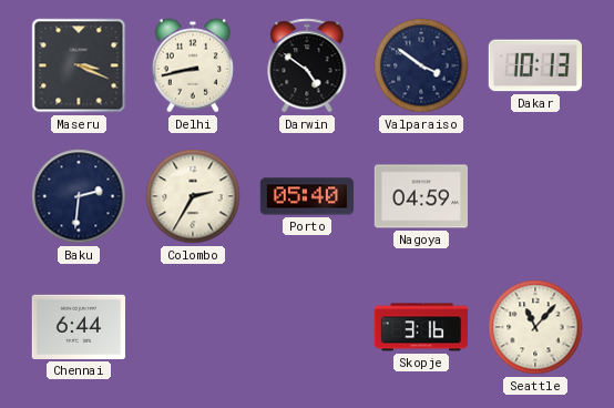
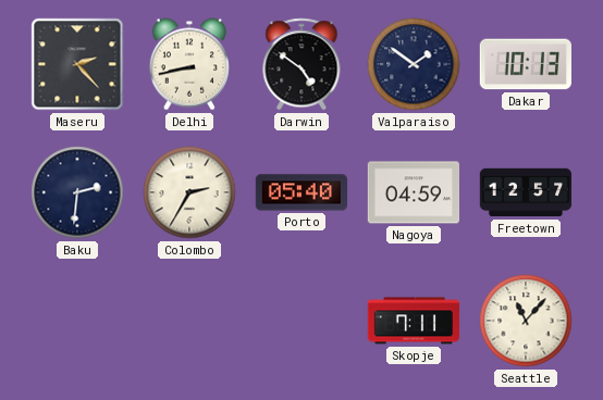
Maseru: 3:19 -> 2:23 (77, 64)
Valparaiso: 3:51 -> 1:51 (414, 64)
Freetown: none -> 12:57 (526, 192)
Chennai: 6:44 -> none (78, 327)
Skopje: 3:16 -> 7:11 (414, 321)
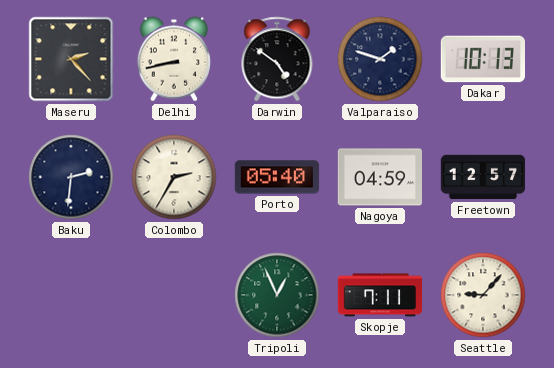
Valparaiso: 1:51 -> 1:48 (380, 59)
Tripoli: none -> 12:56 (277, 295)
Seattle: 11:07 -> 9:07 (483, 295)
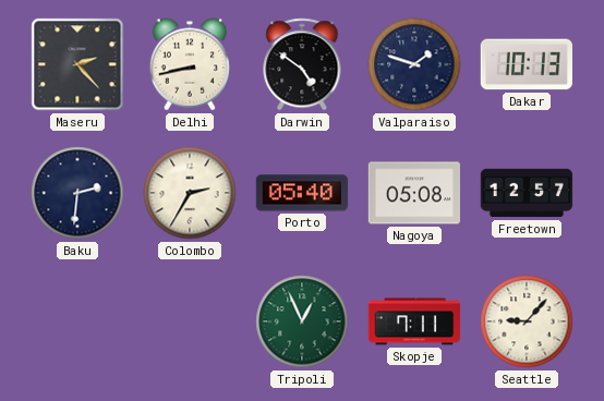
Nagoya: 04:59 -> 05:08 (413, 193)
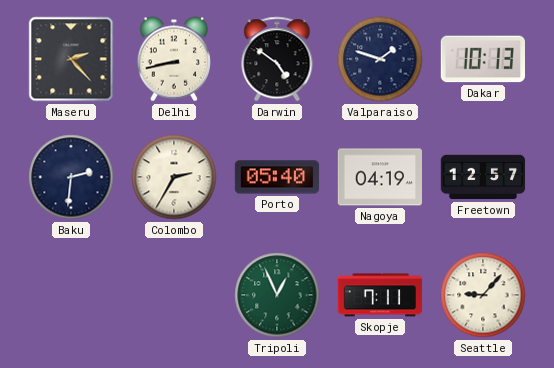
Nagoya: 05:08 -> 04:19 (379, 177)
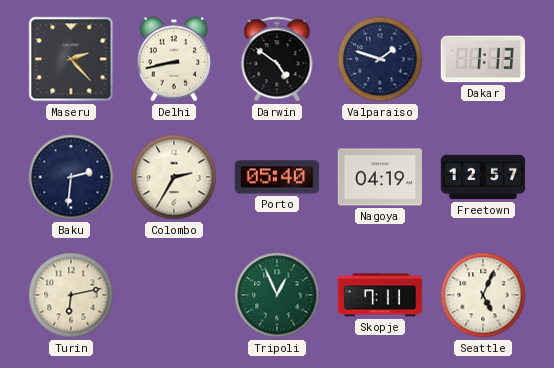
Dakar: 10:13 -> 1:13 (482, 59)
Turin: none -> 6:13 (71, 295)
Seattle: 9:07 -> 5:04 (483, 295)
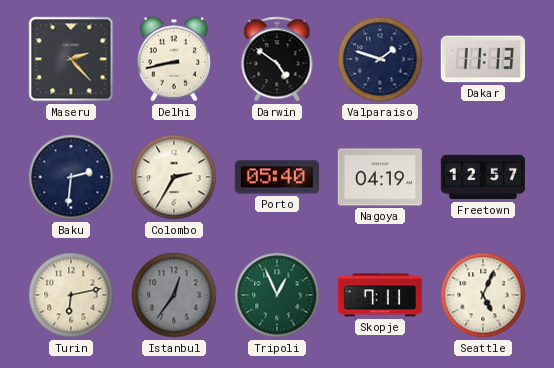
Dakar: 1:13 -> 11:13 (482, 59)
Istanbul: none -> 12:36 (174, 295)
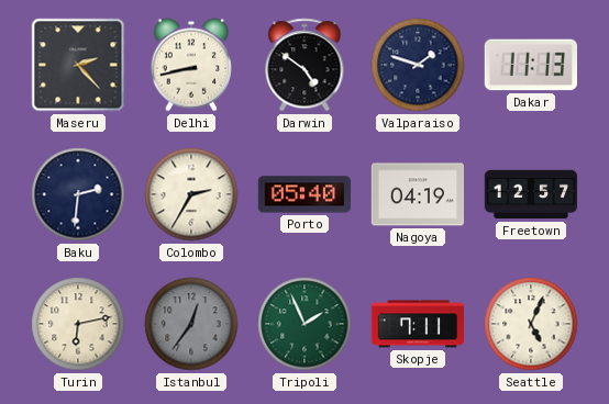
Tripoli: 12:56 -> 1:56 (304, 324)
